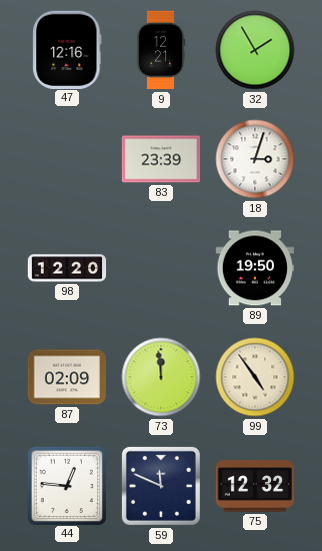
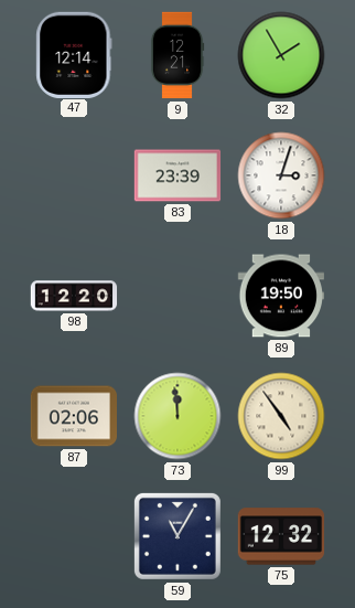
47: 12:16 -> 12:14 (74, 54)
87: 02:09 -> 02:06 (74, 416)
44: 12:46 -> none (66, 485)
59: 11:49 -> 11:05 (177, 536)
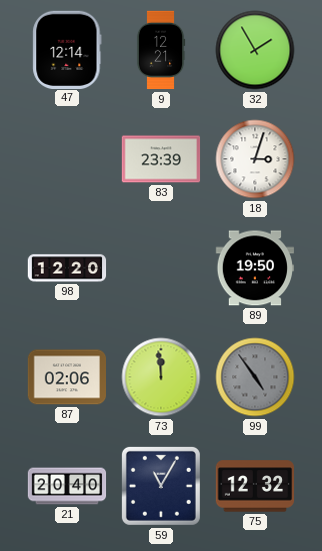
99 dial: cream -> grey (255, 377)
21: none -> 20:40 (67, 486)
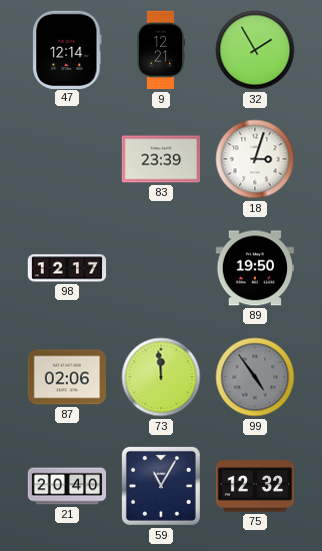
98: 12:20 -> 12:17 (67, 268)
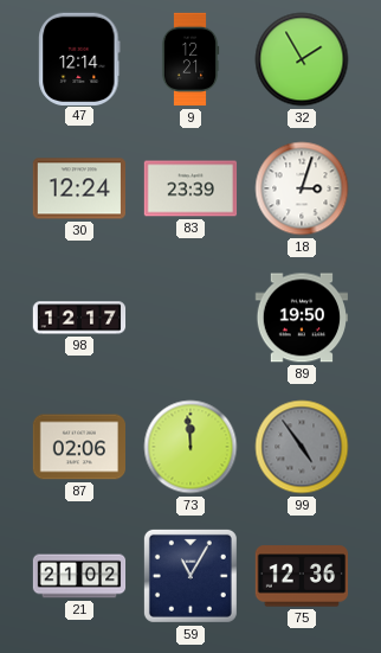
30: none -> 12:24 (79, 188)
21: 20:40 -> 21:02 (79, 576)
75: 12:32 -> 12:36 (302, 576)
